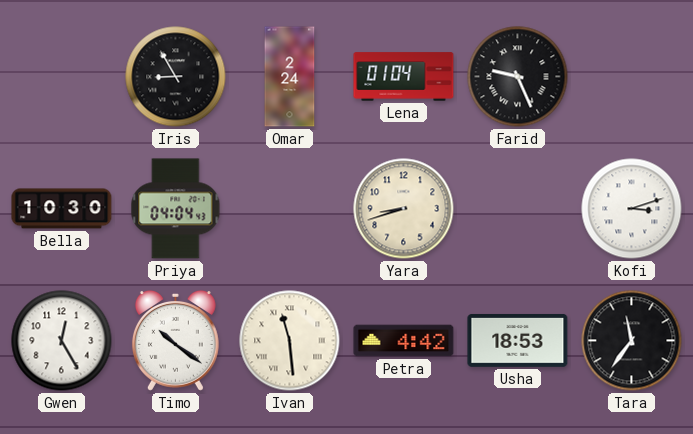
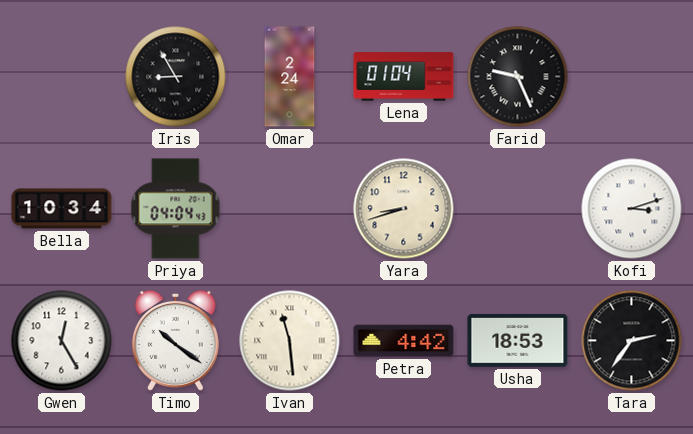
Bella: 10:30 -> 10:34 (62, 209)
Tara: 11:36 -> 2:36 (632, 341)
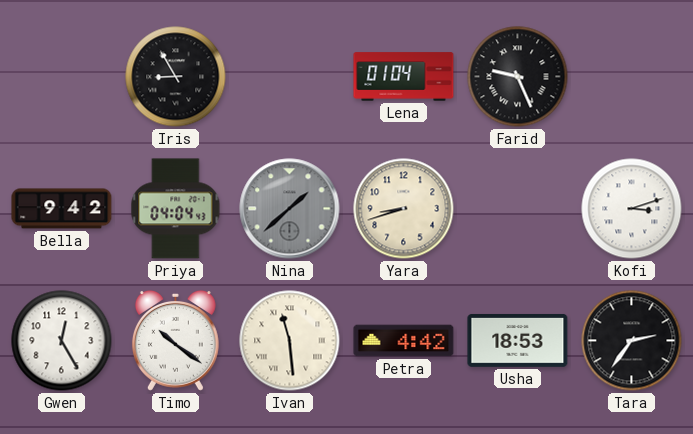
Omar: 2:24 -> none (290, 77)
Bella: 10:34 -> 9:42 (62, 209)
Nina: none -> 1:38 (290, 209)
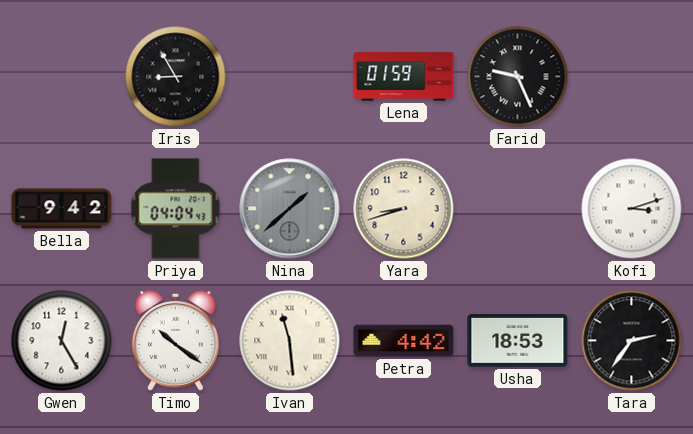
Lena: 01:04 -> 01:59 (404, 77)
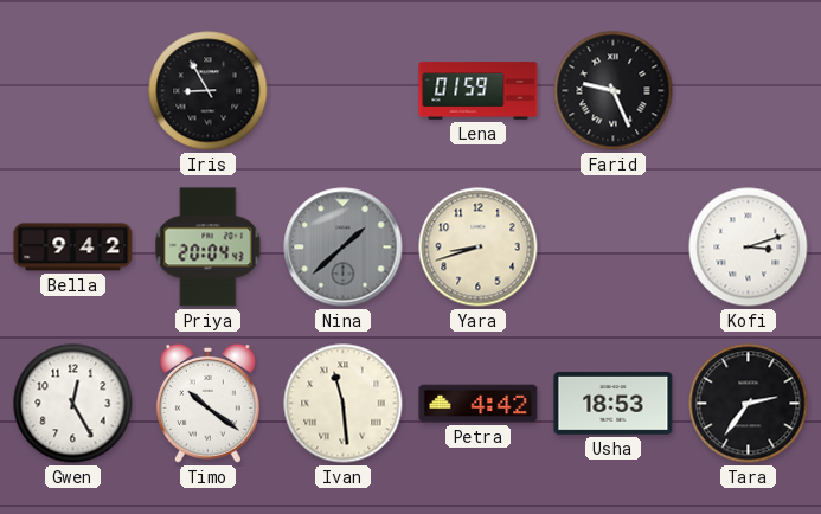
Priya: 04:04 -> 20:04 (209, 248)
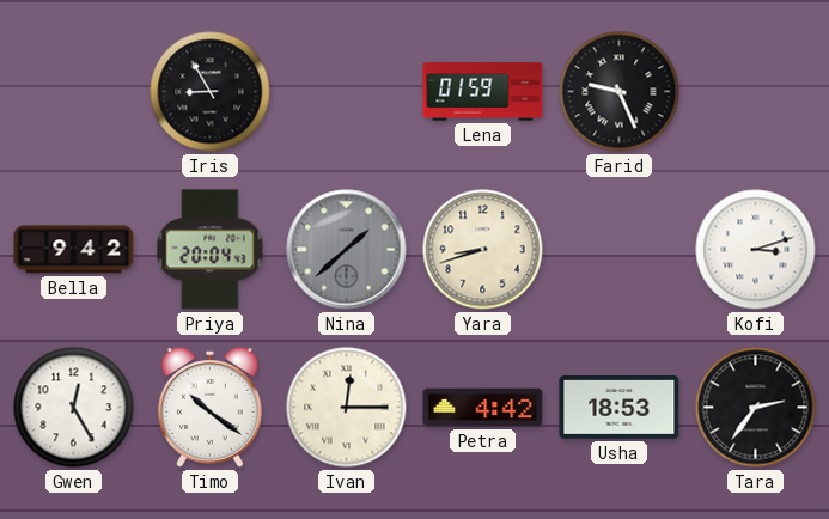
Ivan: 11:29 -> 12:15 (347, 408)
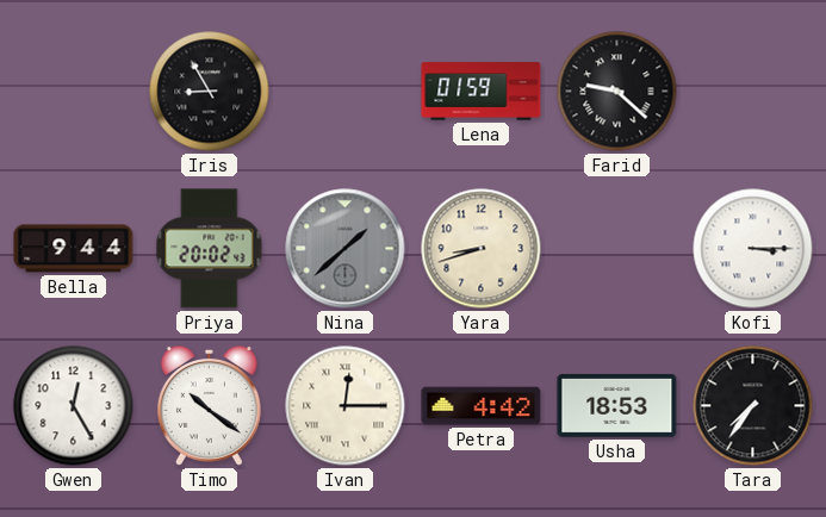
Farid: 9:26 -> 9:22 (617, 92)
Bella: 9:42 -> 9:44 (74, 249)
Priya: 20:04 -> 20:02 (210, 249)
Kofi: 3:12 -> 3:15 (753, 249)
Tara: 2:36 -> 7:36 (753, 406)
